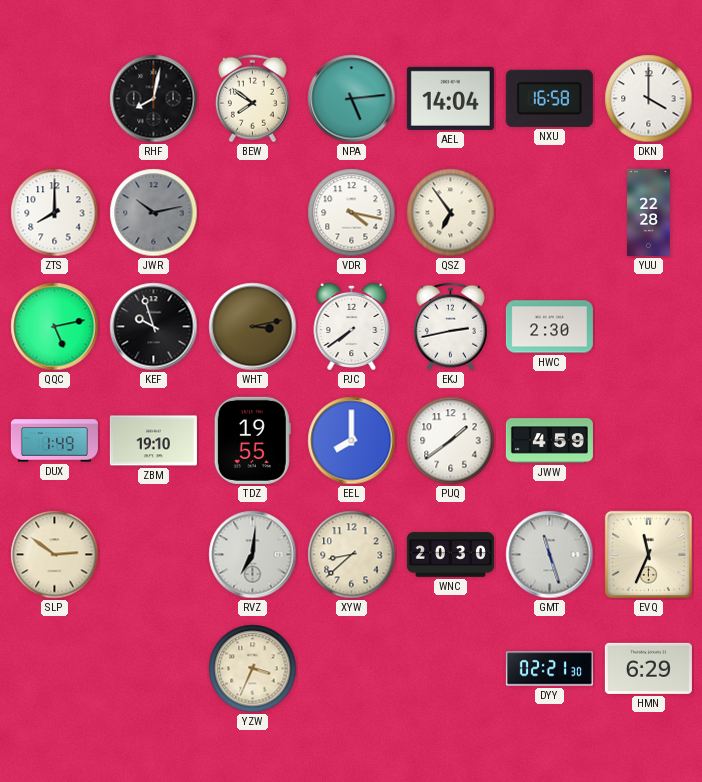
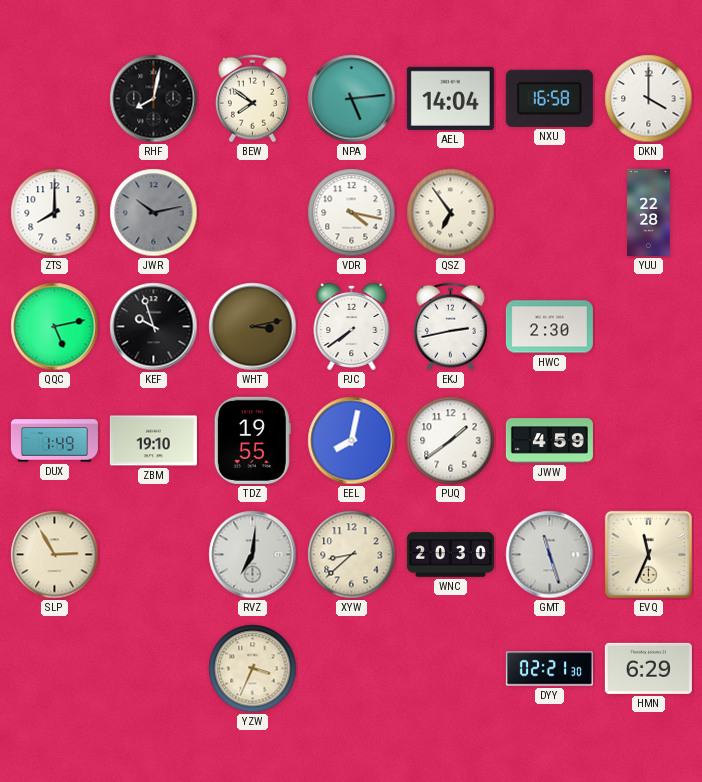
EEL: 8:00 -> 8:02 (352, 441)
SLP: 2:51 -> 2:55 (55, 555)
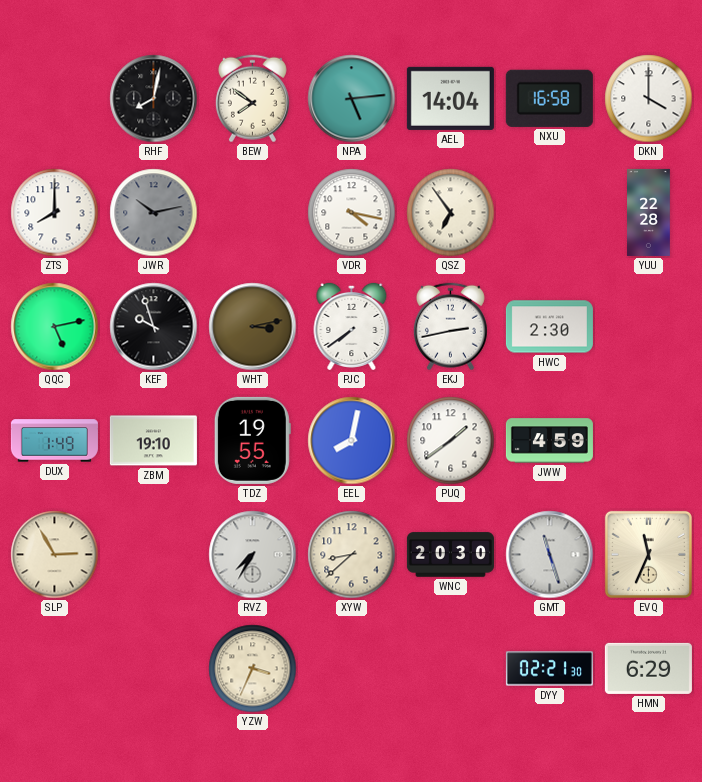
RVZ: 7:01 -> 7:35 (253, 555)
